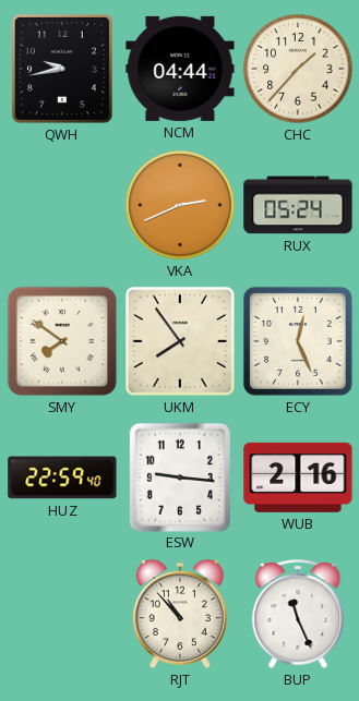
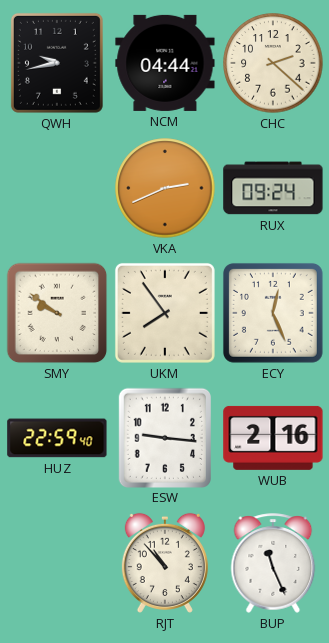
CHC: 1:37 -> 2:22 (273, 63)
RUX: 05:24 -> 09:24 (273, 188)
SMY: 7:51 -> 9:51 (57, 313)
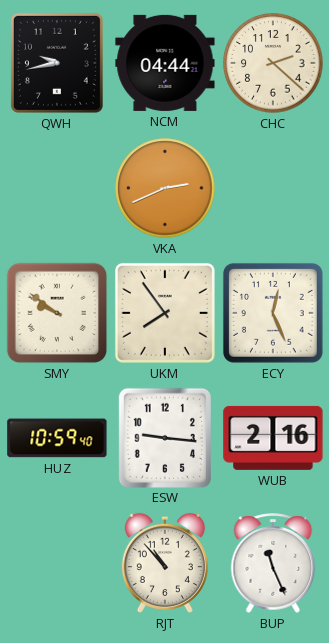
RUX: 09:24 -> none (273, 188)
HUZ: 22:59 -> 10:59 (57, 438)
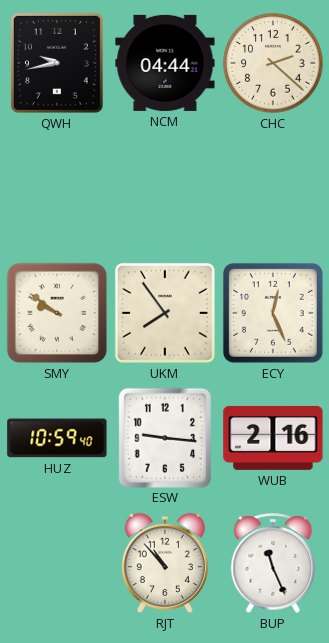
VKA: 2:41 -> none (165, 188)
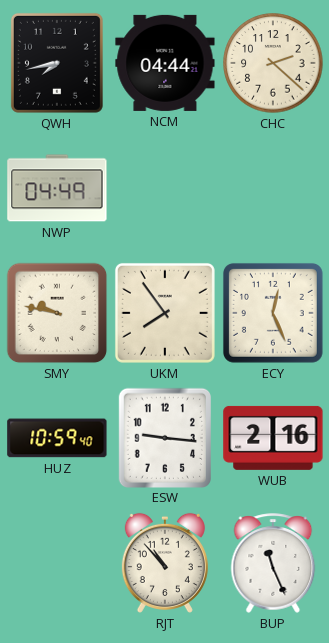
QWH: 9:43 -> 7:43 (57, 63)
NWP: none -> 04:49 (57, 188)
SMY: 9:51 -> 9:47 (57, 313)
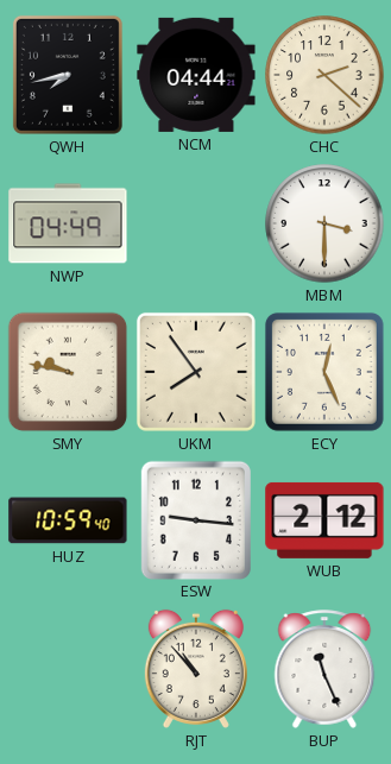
MBM: none -> 3:30 (324, 223)
WUB: 2:16 -> 2:12 (324, 520)
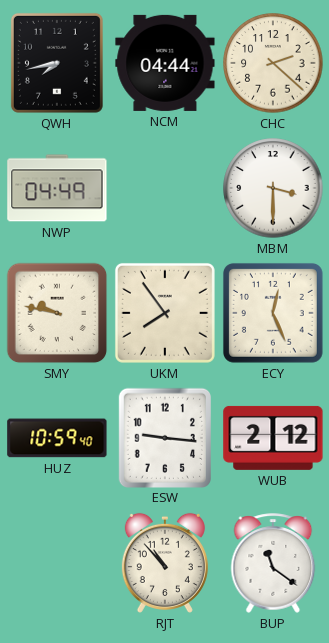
BUP: 11:26 -> 11:21 (273, 563)
